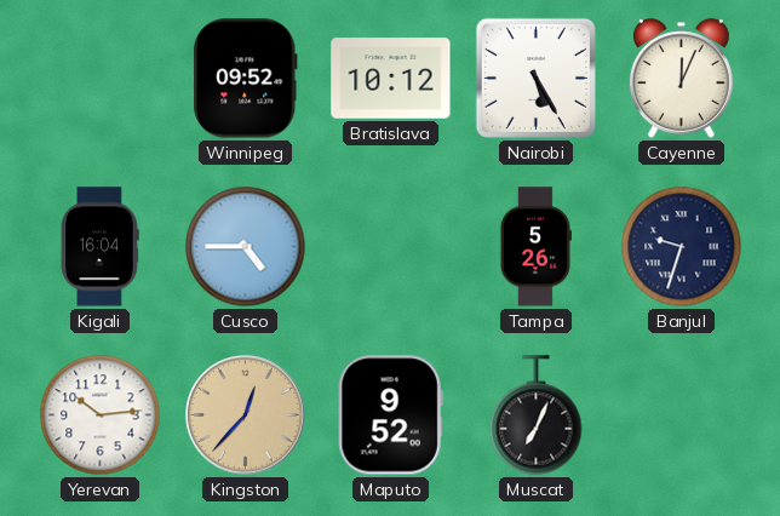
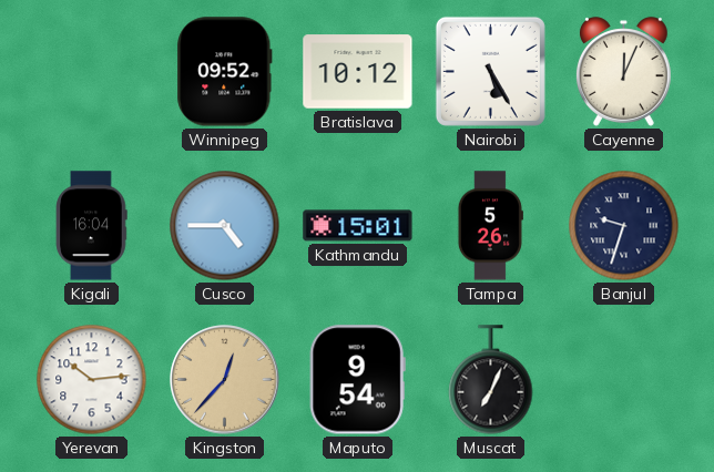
Kathmandu: none -> 15:01 (358, 226)
Maputo: 9:52 -> 9:54 (357, 380)
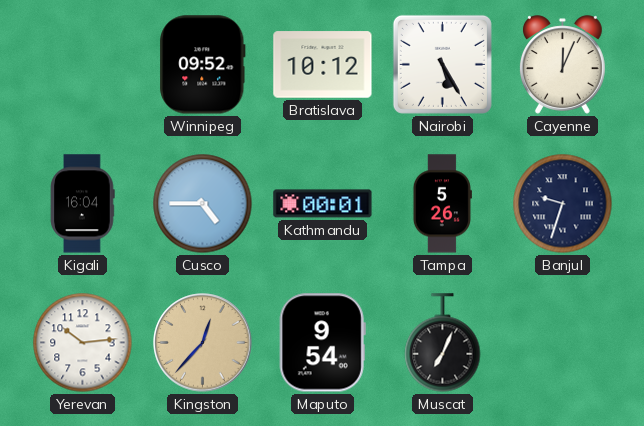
Kathmandu: 15:01 -> 00:01 (323, 204)
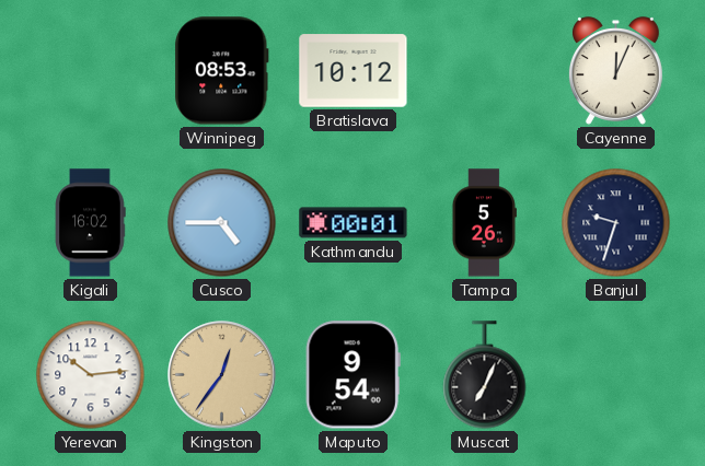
Winnipeg: 09:52 -> 08:53 (222, 71)
Nairobi: 5:25 -> none (442, 64)
Kigali: 16:04 -> 16:02 (91, 223)
Kingston: 12:37 -> 12:36 (222, 375)
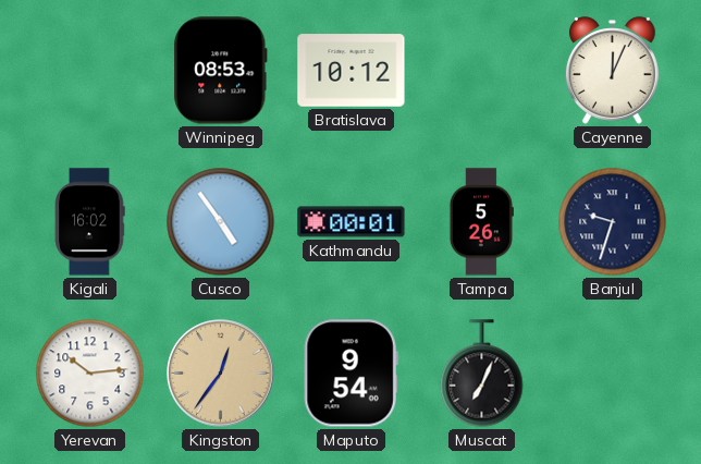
Cusco: 4:45 -> 4:54 (221, 222)
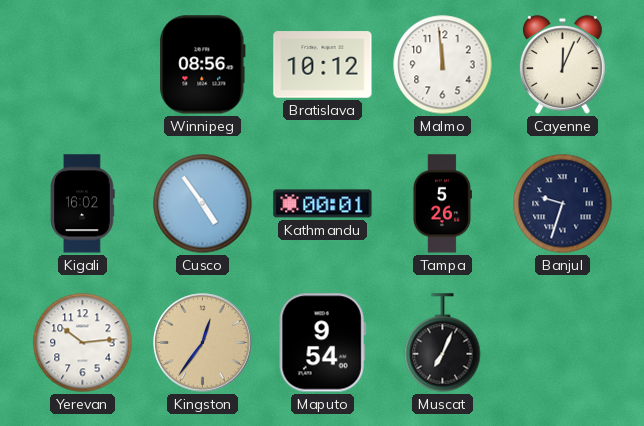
Winnipeg: 08:53 -> 08:56 (203, 65)
Malmo: none -> 11:59 (443, 65)
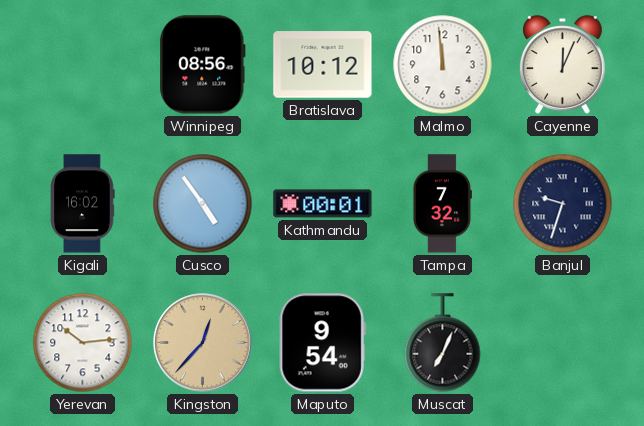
Tampa: 5:26 -> 7:32 (442, 204)
Kingston: 12:36 -> 12:37 (203, 343)
